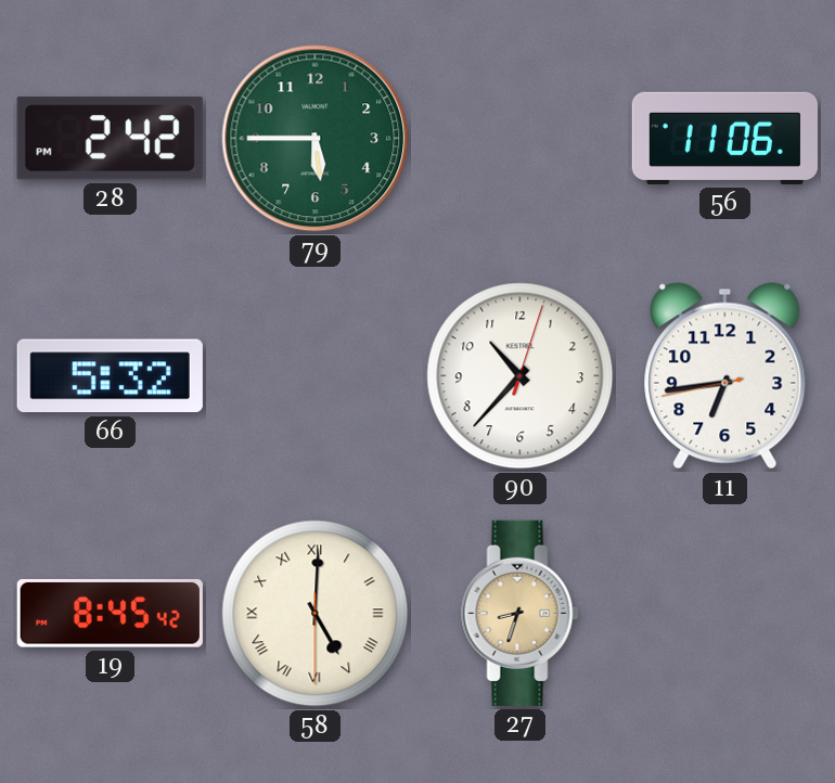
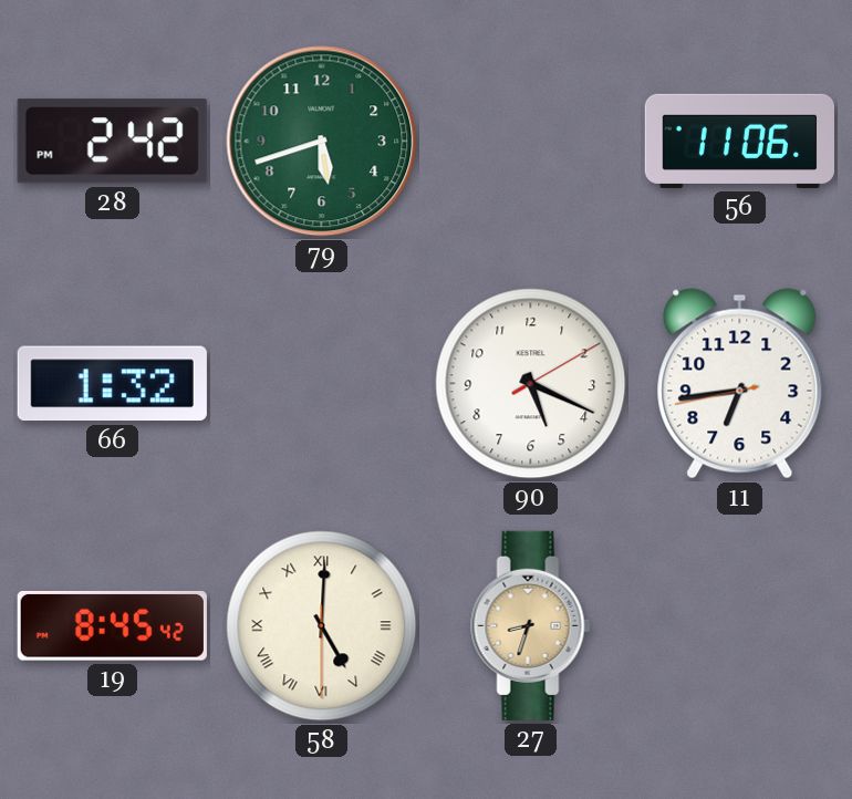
79: 5:45 -> 5:42 (322, 142)
66: 5:32 -> 1:32 (112, 384)
90: 10:37 -> 5:19 (531, 384)
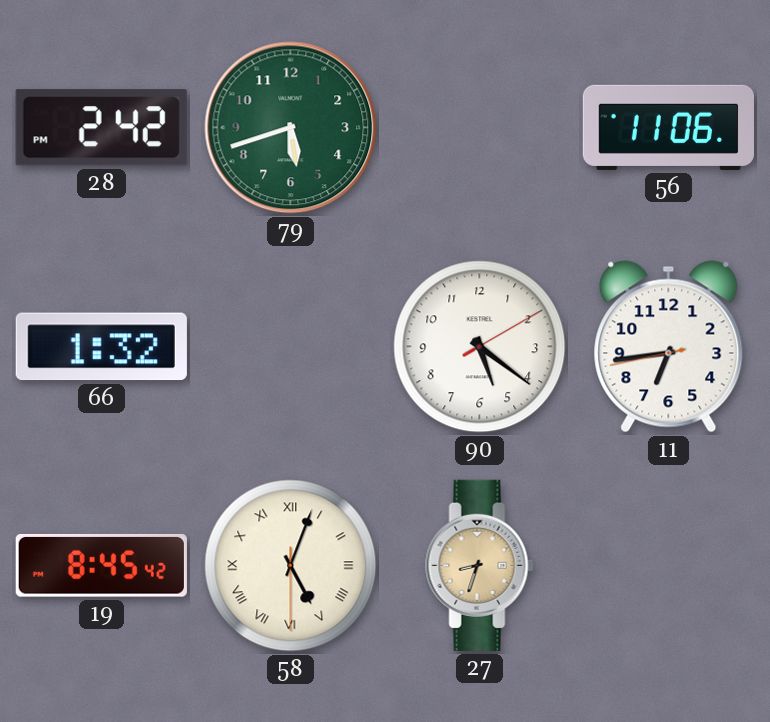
90: 5:19 -> 5:21 (480, 347)
58: 5:00 -> 5:03 (291, 566)
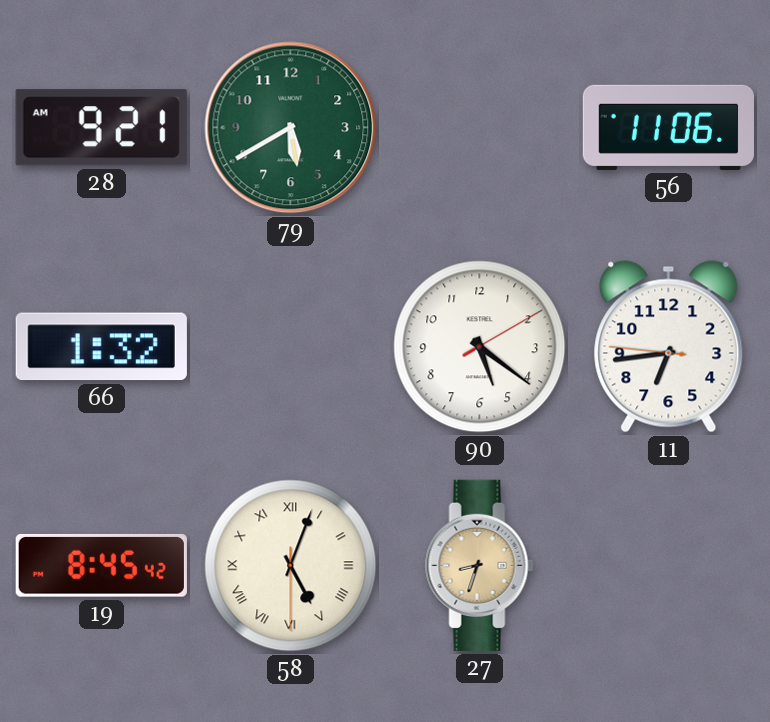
28: 2:42 -> 9:21 (101, 128)
79: 5:42 -> 5:40 (291, 128)
11: 6:43:43 -> 6:43:46 (669, 347)
